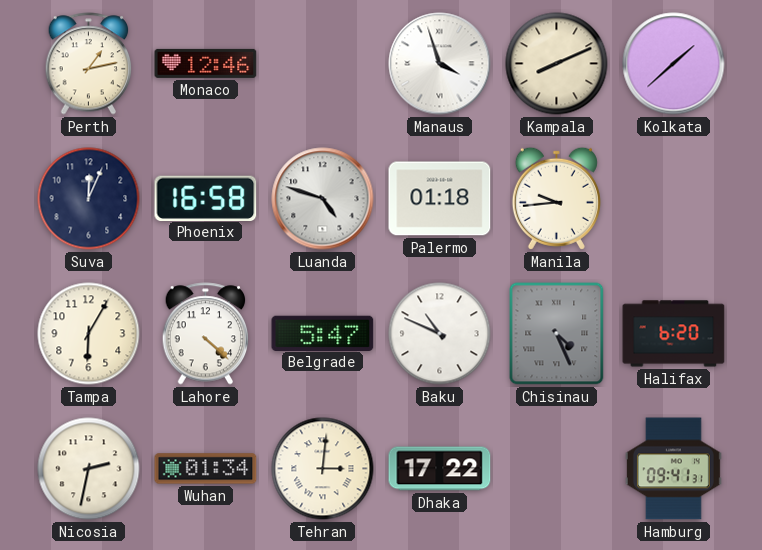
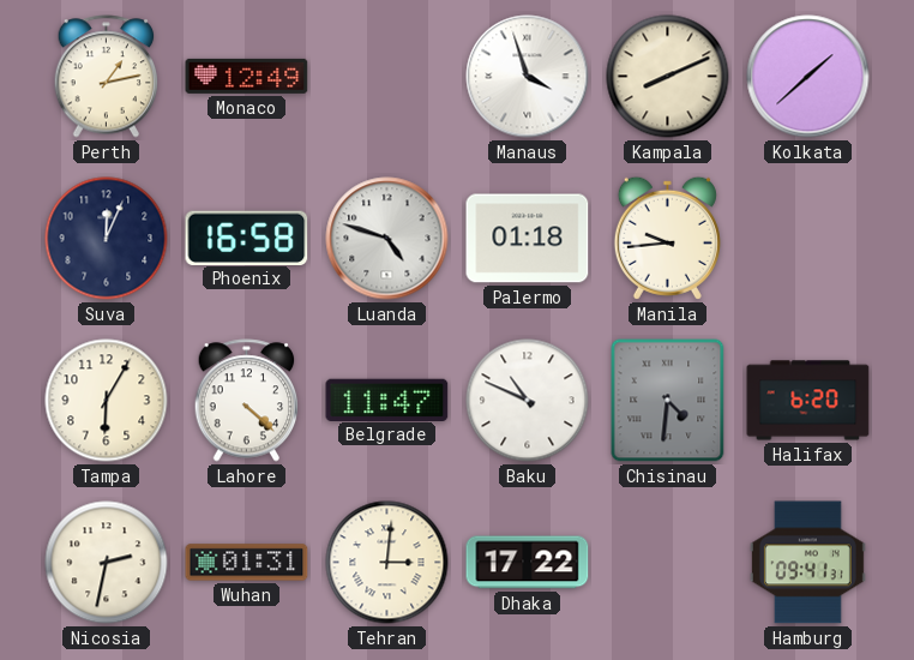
Monaco: 12:46 -> 12:49 (247, 76)
Belgrade: 5:47 -> 11:47 (387, 400)
Chisinau: 4:26 -> 4:31 (668, 401)
Wuhan: 01:34 -> 01:31 (247, 563)
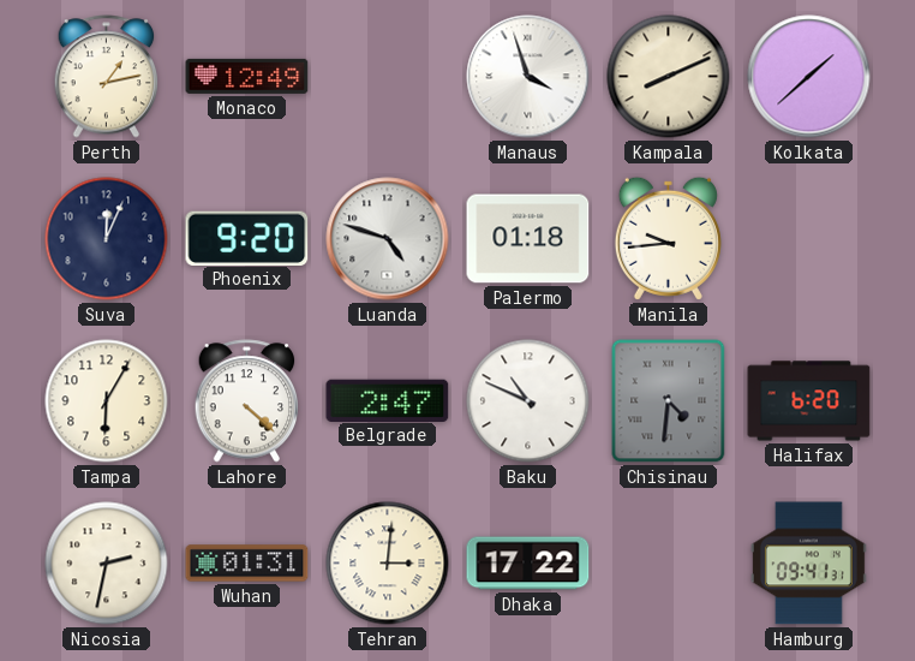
Phoenix: 16:58 -> 9:20 (247, 238)
Belgrade: 11:47 -> 2:47 (388, 400)
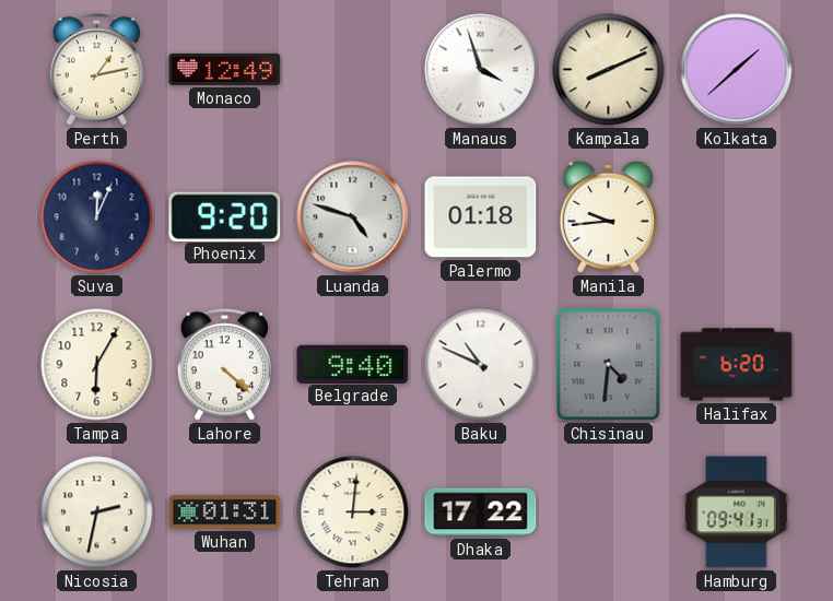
Belgrade: 2:47 -> 9:40 (353, 364)
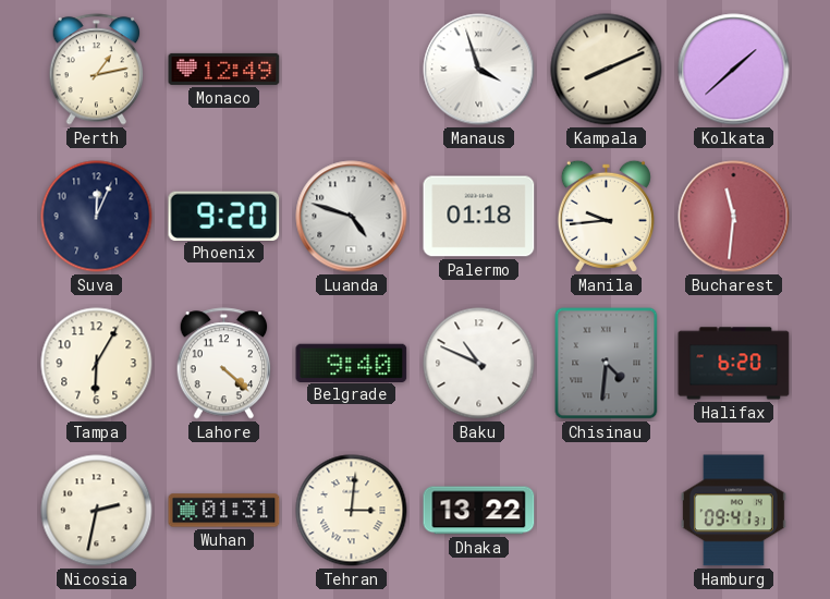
Bucharest: none -> 11:31 (734, 217)
Dhaka: 17:22 -> 13:22 (479, 511)
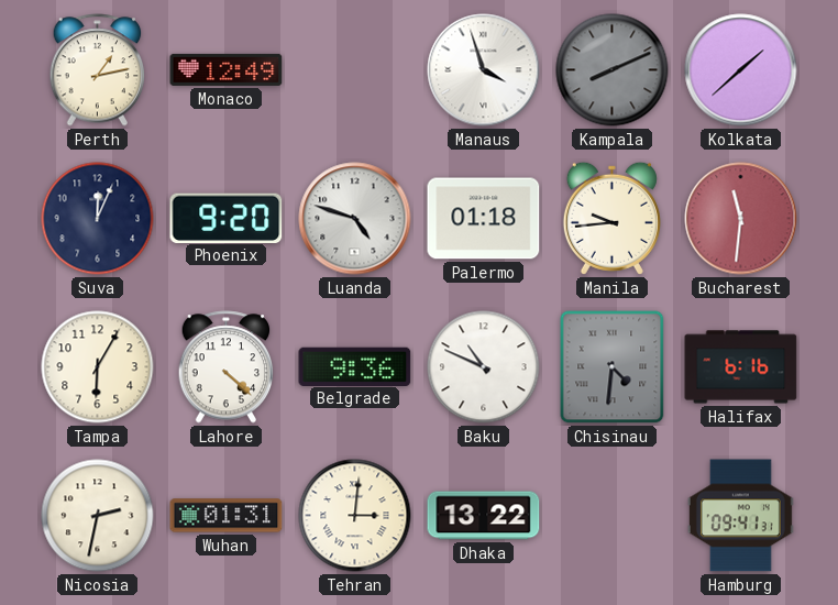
Kampala dial: cream -> grey (613, 70)
Belgrade: 9:40 -> 9:36 (355, 366)
Halifax: 6:20 -> 6:16 (741, 367)
